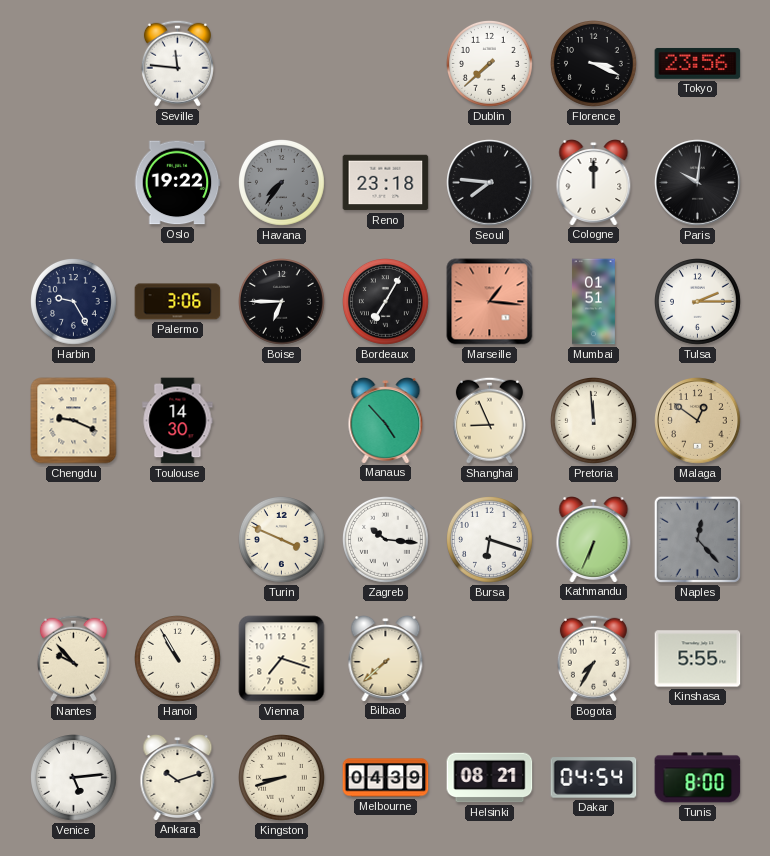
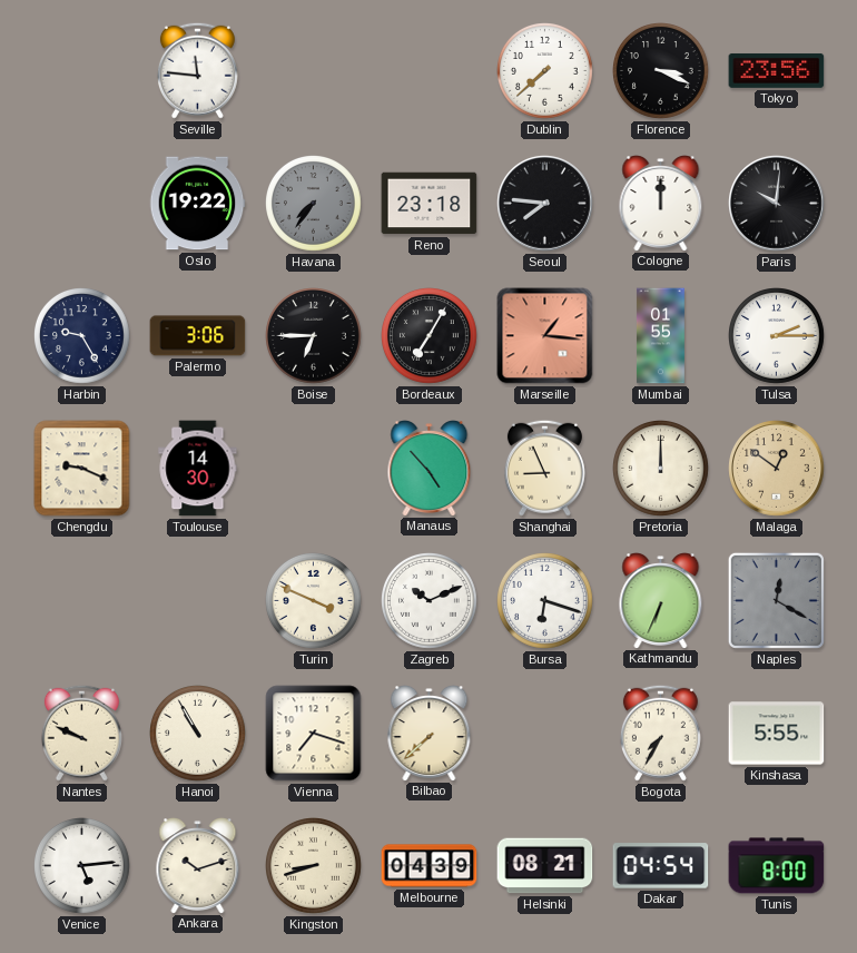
Mumbai: 01:51 -> 01:55 (660, 336)
Pretoria: 11:59 -> 12:00 (661, 469)
Zagreb: 10:16 -> 10:11 (430, 601)
Naples: 12:23 -> 12:20 (776, 600)
Nantes: 9:53 -> 9:49 (81, 733)
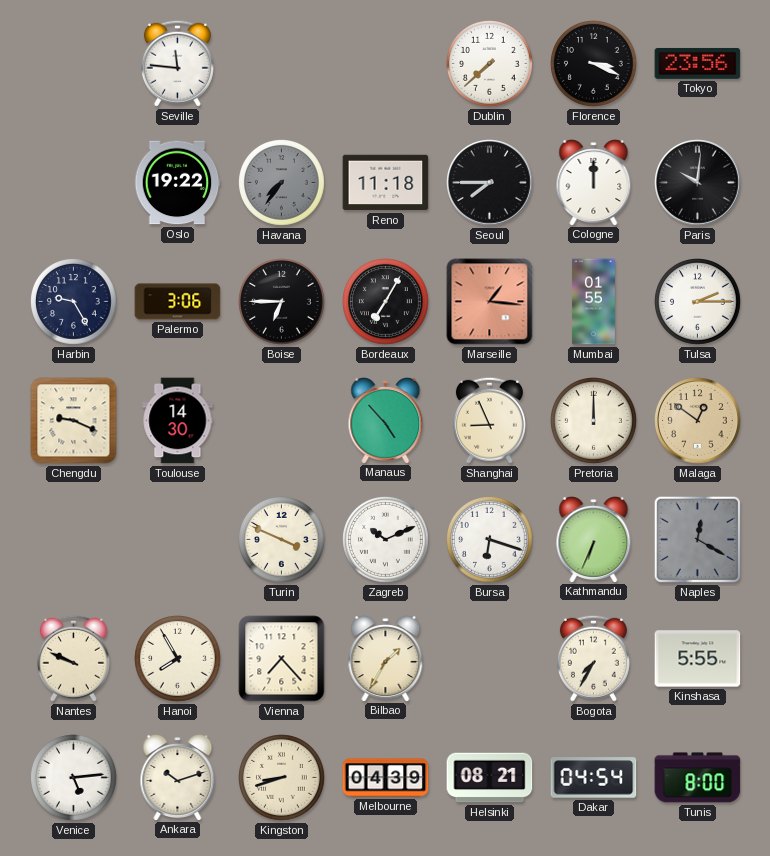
Reno: 23:18 -> 11:18 (386, 183)
Seoul: 7:46 -> 7:45 (490, 183)
Hanoi: 10:55 -> 7:55 (178, 659)
Vienna: 7:18 -> 7:23 (282, 659)
Bilbao: 7:38 -> 1:35 (386, 659)
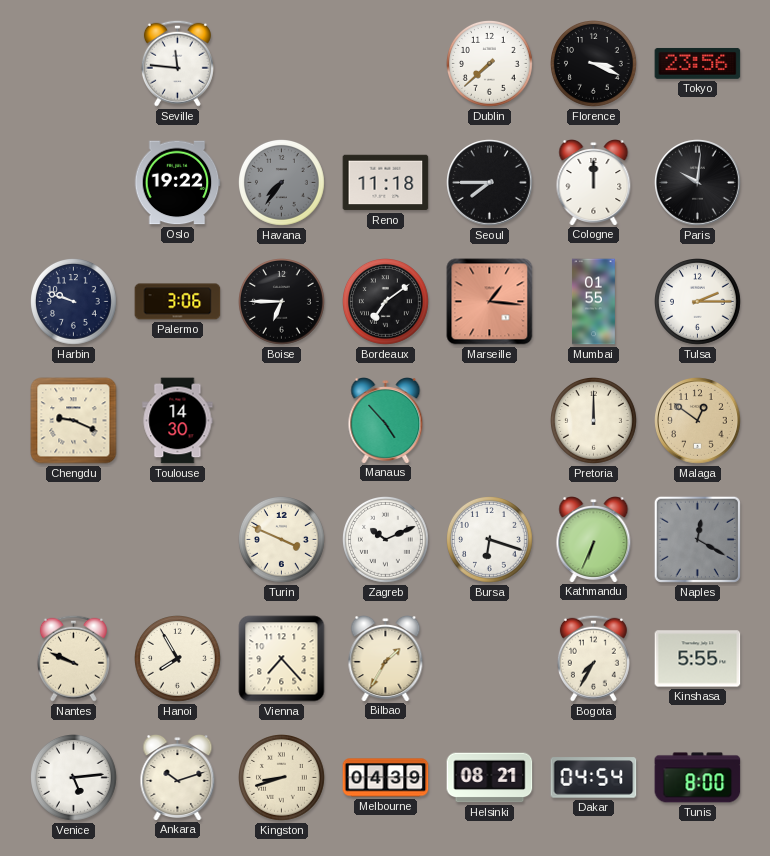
Harbin: 9:25 -> 9:48 (74, 302)
Bordeaux: 7:05 -> 7:09 (386, 302)
Shanghai: 8:56 -> none (489, 420)
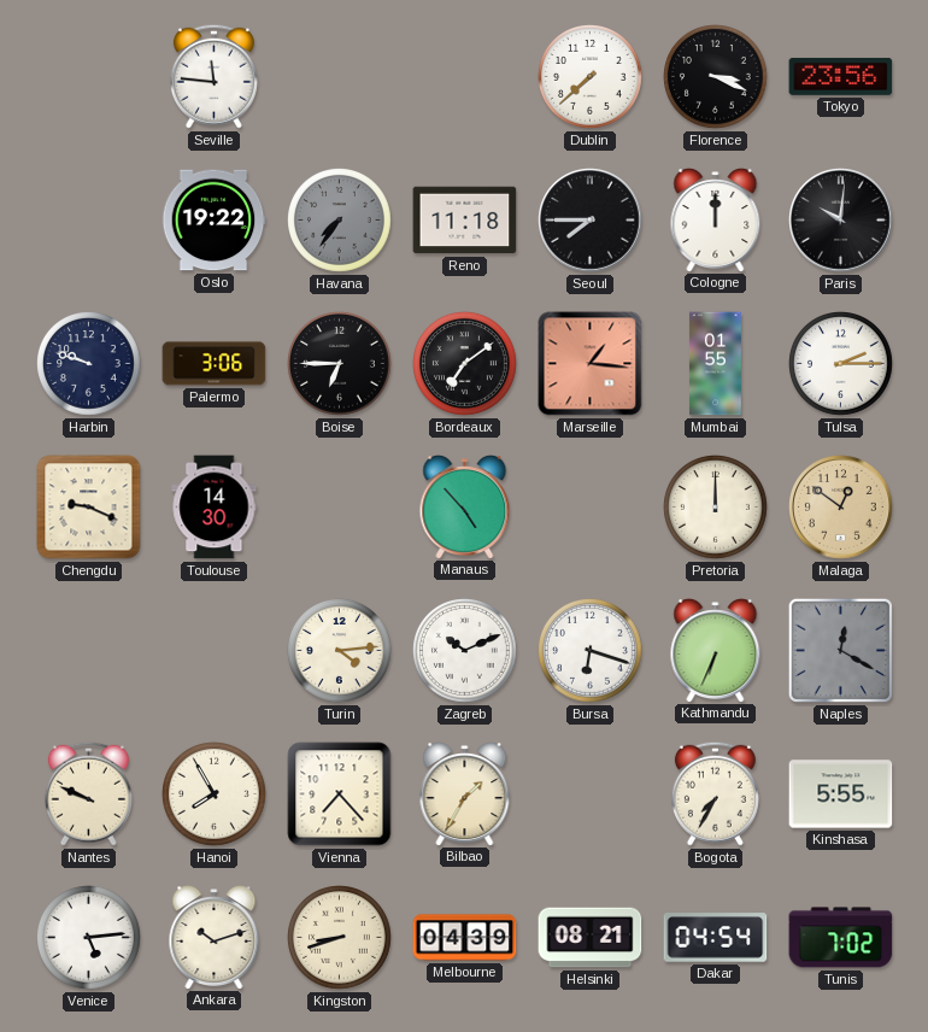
Turin: 3:49 -> 4:14 (340, 651)
Tunis: 8:00 -> 7:02 (841, 938)
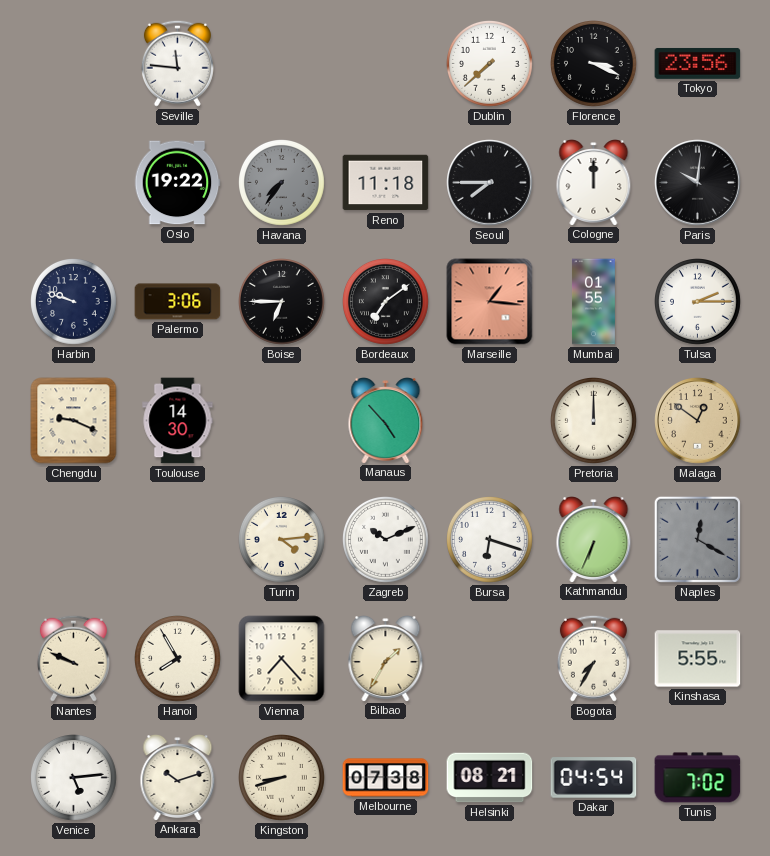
Melbourne: 04:39 -> 07:38 (386, 778)
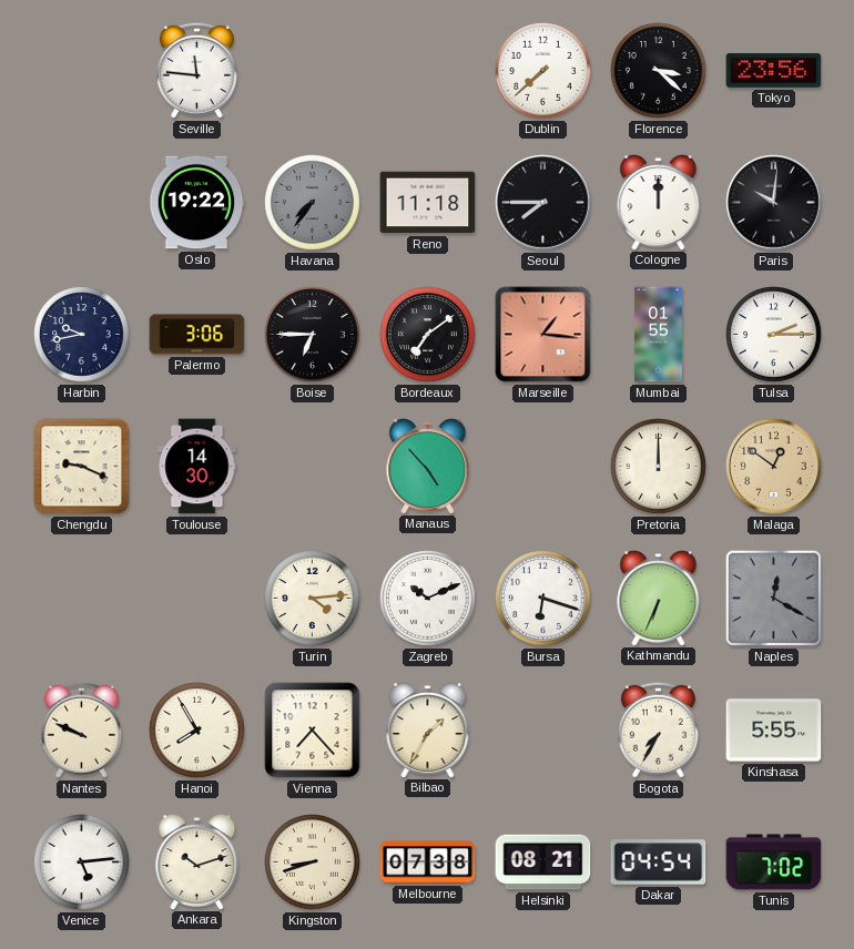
Florence: 3:19 -> 3:22 (659, 71)
Harbin: 9:48 -> 9:43 (82, 335)
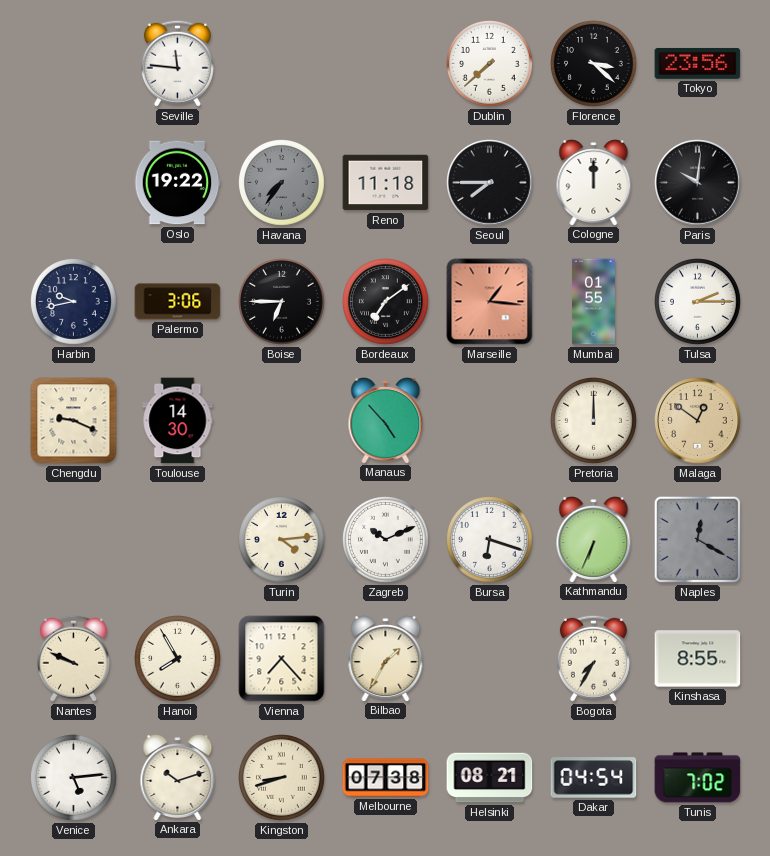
Kinshasa: 5:55 -> 8:55 (698, 659)
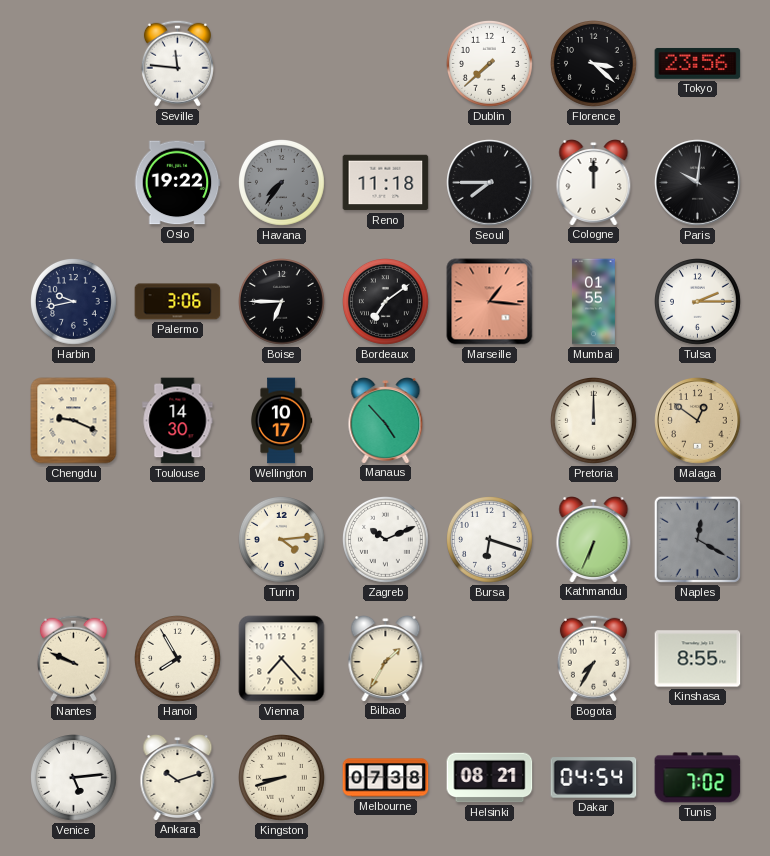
Wellington: none -> 10:17 (281, 421)
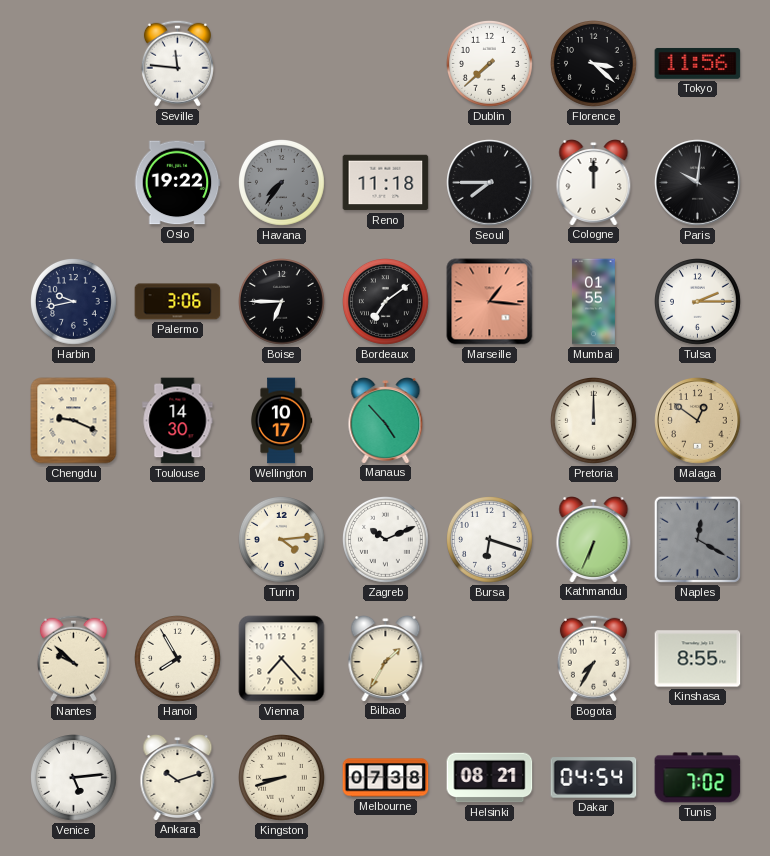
Tokyo: 23:56 -> 11:56 (698, 63)
Nantes: 9:49 -> 9:52 (73, 658)
